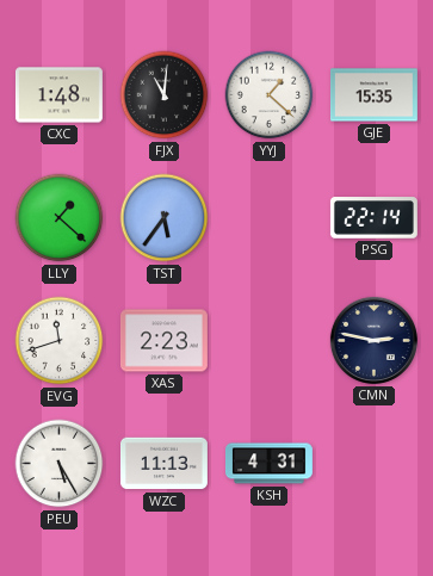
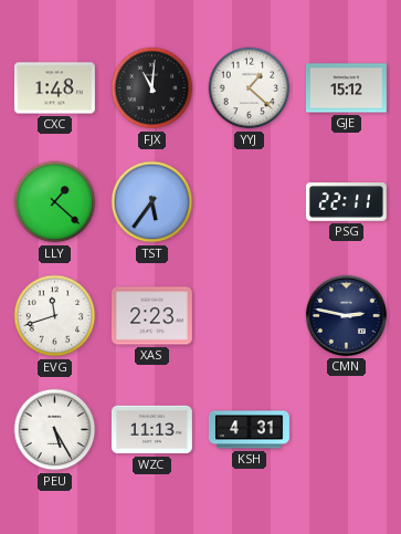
GJE: 15:35 -> 15:12 (346, 88)
PSG: 22:14 -> 22:11 (346, 202)
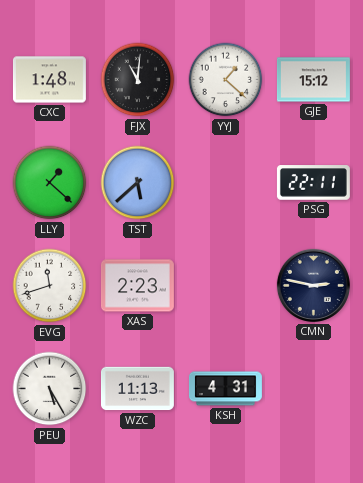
TST: 5:36 -> 5:38 (138, 183)
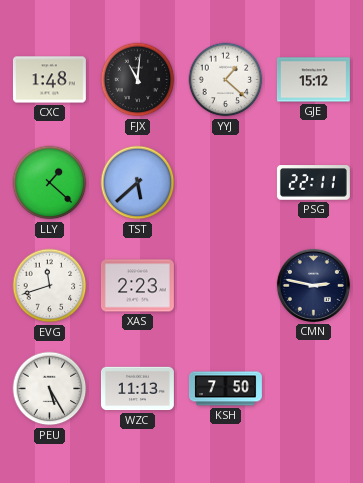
KSH: 4:31 -> 7:50 (225, 389)
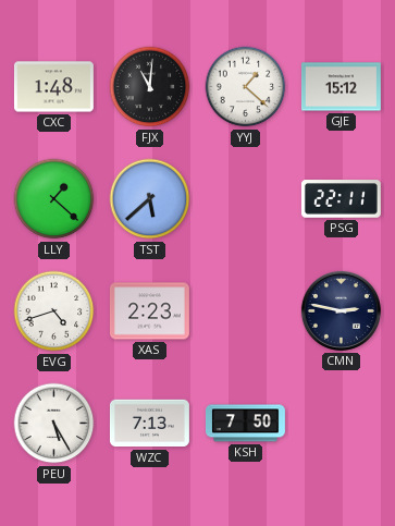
EVG: 11:42 -> 4:42 (54, 311)
WZC: 11:13 -> 7:13 (149, 424)
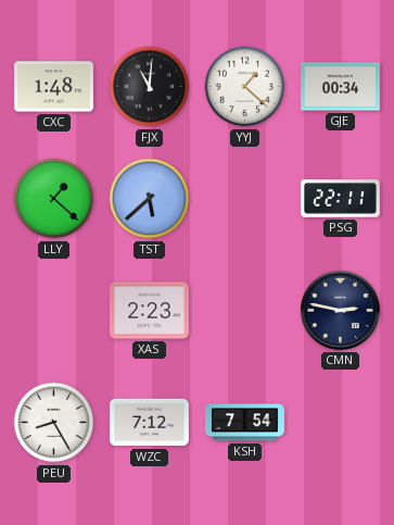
GJE: 15:12 -> 00:34 (340, 87)
EVG: 4:42 -> none (54, 311)
PEU: 5:25 -> 8:25 (54, 423)
WZC: 7:13 -> 7:12 (149, 423)
KSH: 7:50 -> 7:54 (244, 423)
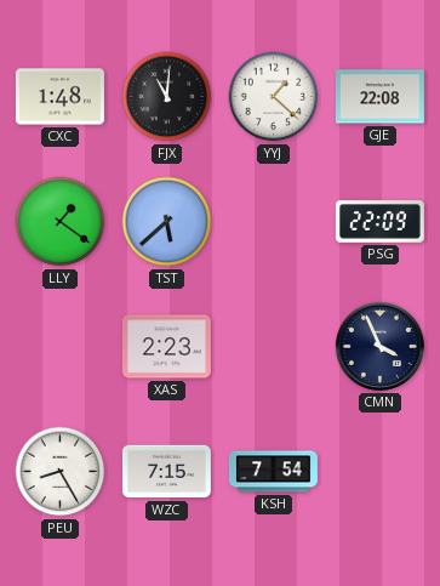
GJE: 00:34 -> 22:08 (379, 97)
LLY: 1:22 -> 1:21 (61, 222)
PSG: 22:11 -> 22:09 (379, 222)
CMN: 2:47 -> 3:56 (379, 346)
WZC: 7:12 -> 7:15 (166, 472)
